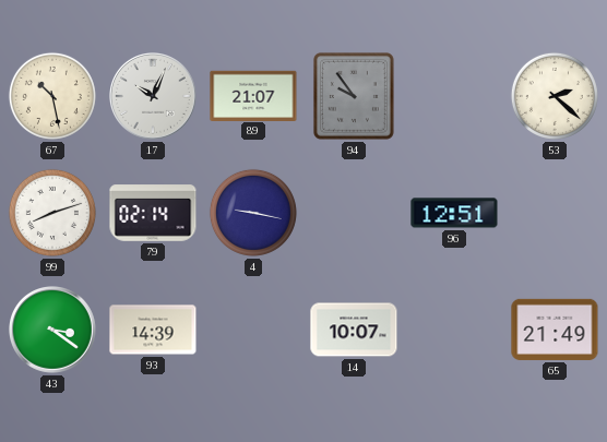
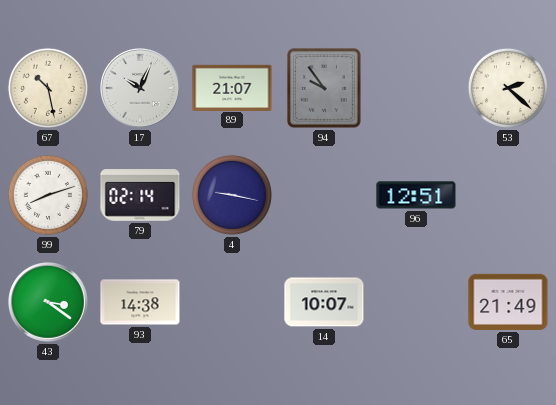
93: 14:39 -> 14:38 (140, 302)
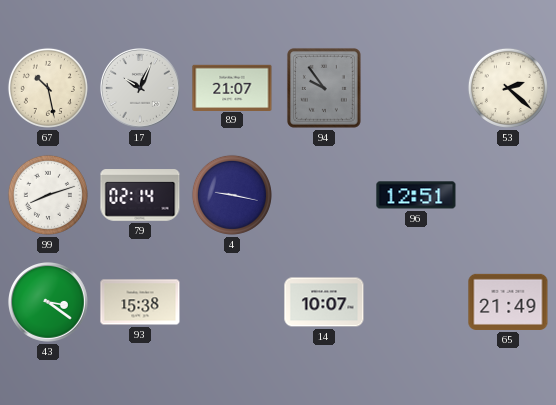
93: 14:38 -> 15:38 (140, 302)
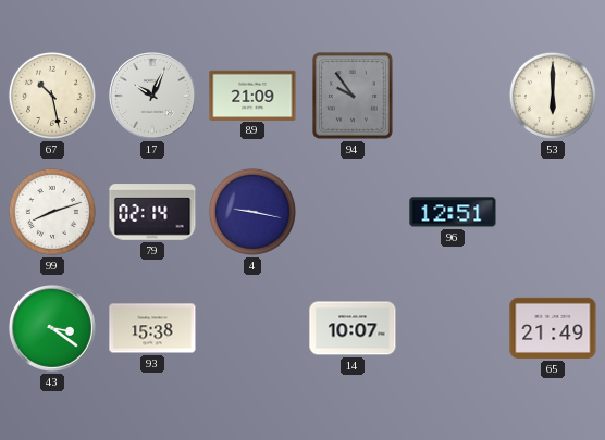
89: 21:07 -> 21:09 (252, 95)
53: 2:22 -> 6:00 (553, 96)
